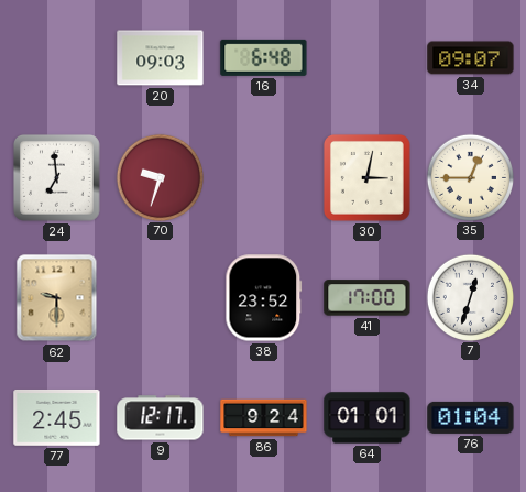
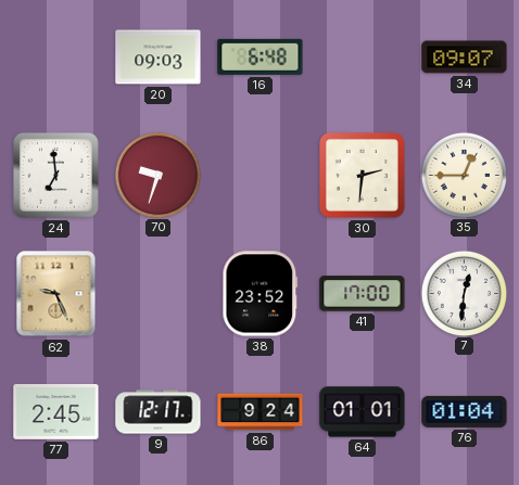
30: 3:02 -> 2:31 (362, 175)
62: 9:30 -> 9:26 (56, 294)
7: 12:33 -> 12:31 (464, 293)
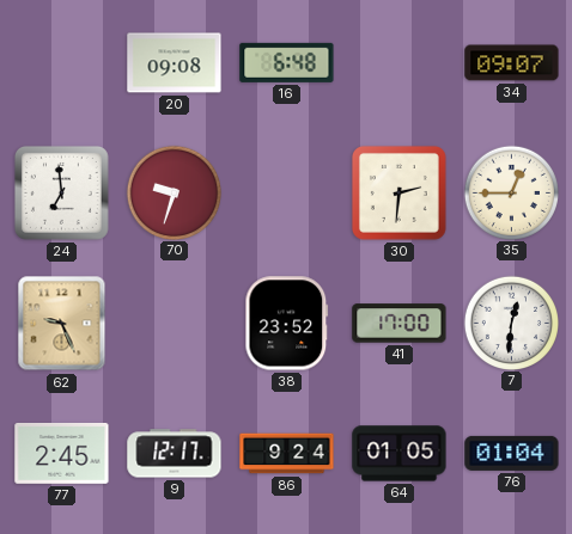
20: 09:03 -> 09:08 (175, 63)
64: 01:01 -> 01:05 (400, 454)
